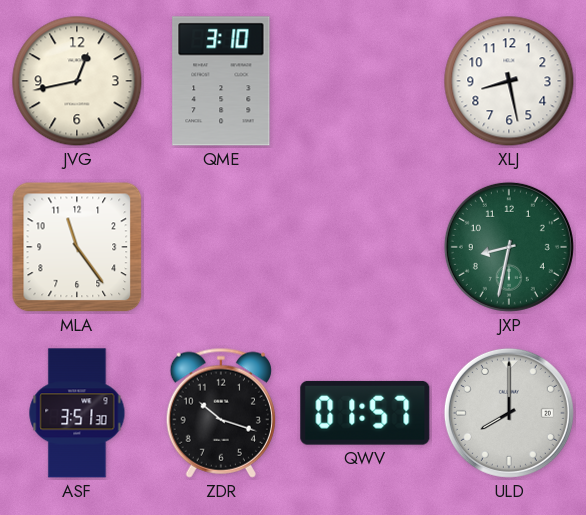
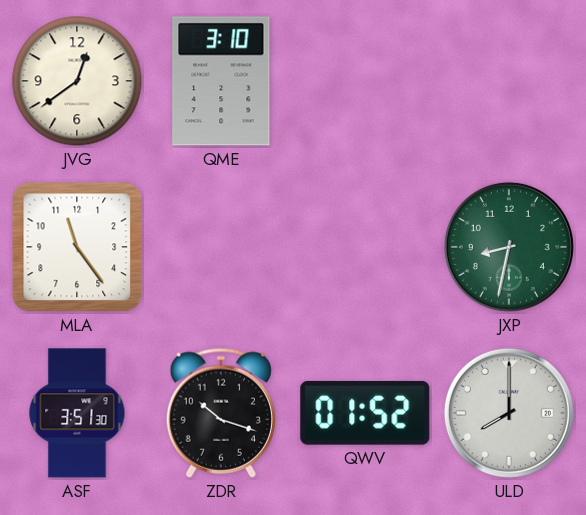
JVG: 12:43 -> 12:39 (77, 81)
XLJ: 8:28 -> none (509, 81)
QWV: 01:57 -> 01:52 (365, 413)
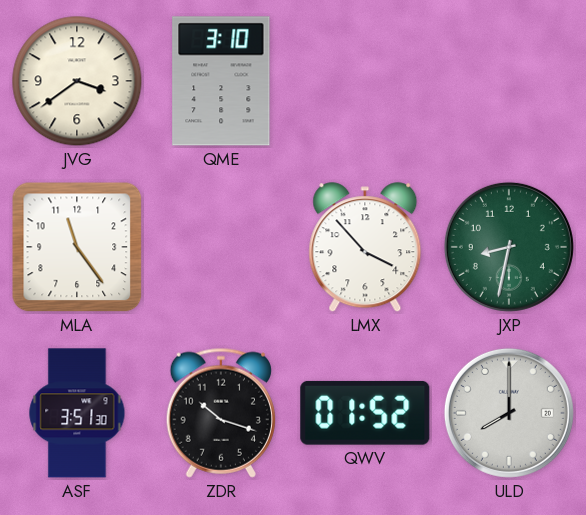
JVG: 12:39 -> 3:39 (77, 81)
LMX: none -> 3:53 (365, 248)
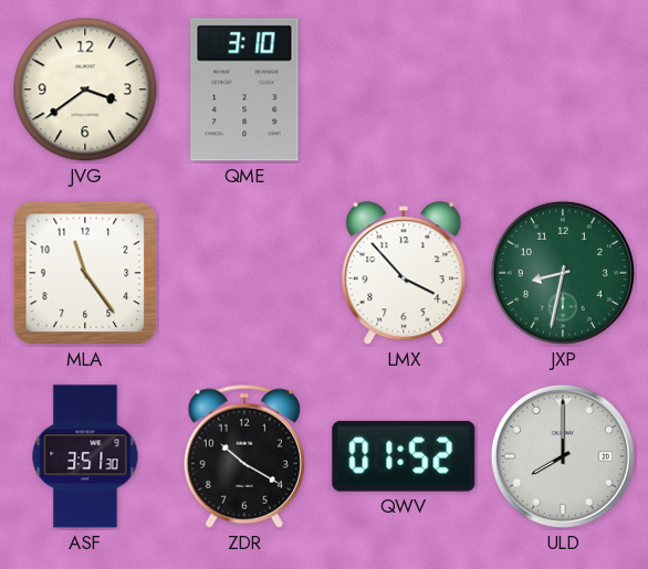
ZDR: 10:18 -> 10:20 (244, 456)
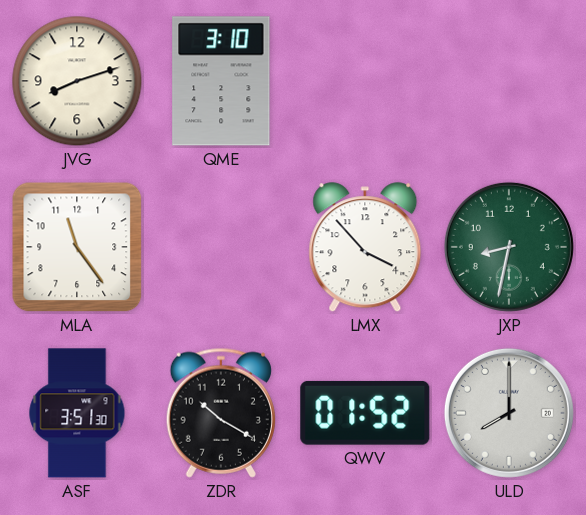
JVG: 3:39 -> 8:12 (77, 81)
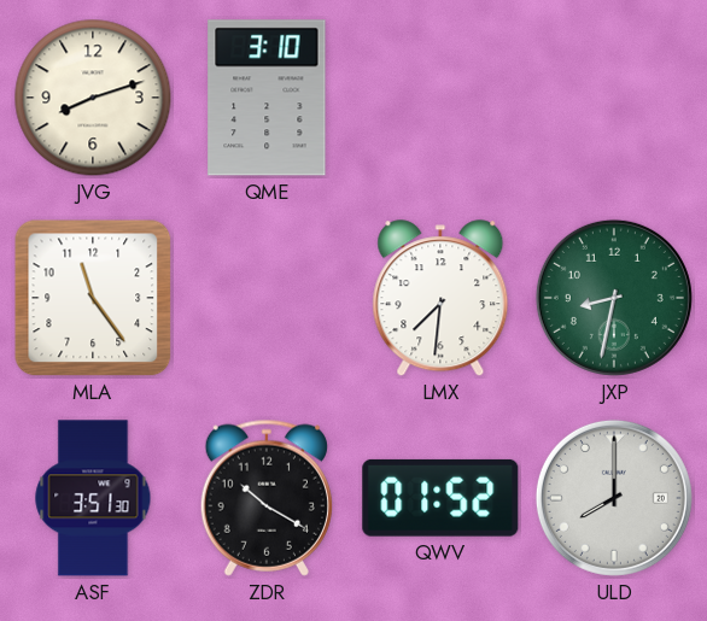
LMX: 3:53 -> 7:31 (440, 299)
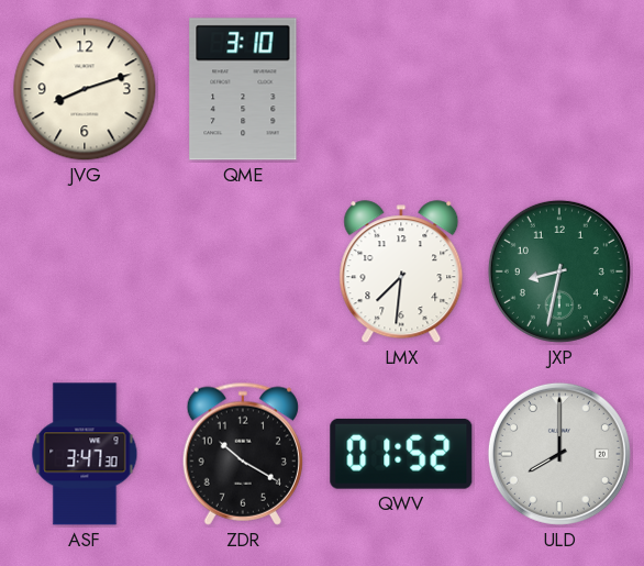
MLA: 11:24 -> none (93, 298)
ASF: 3:51 -> 3:47 (85, 454)
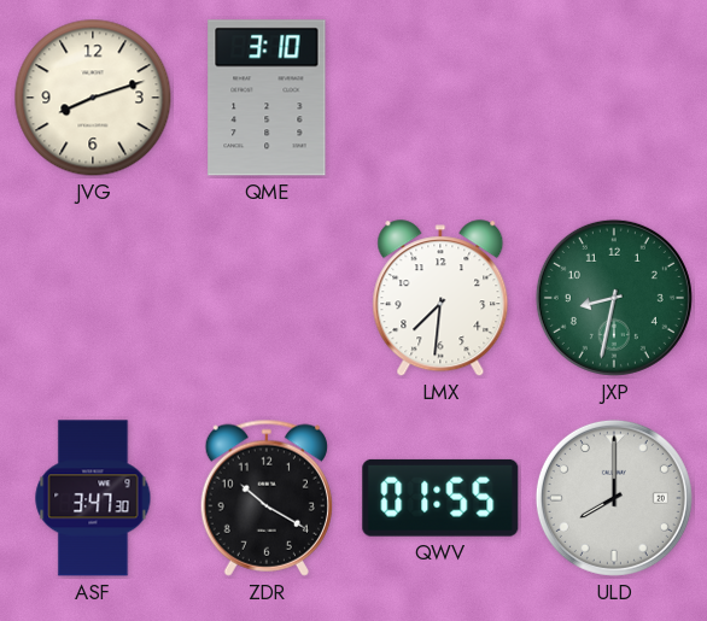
QWV: 01:52 -> 01:55 (440, 498)
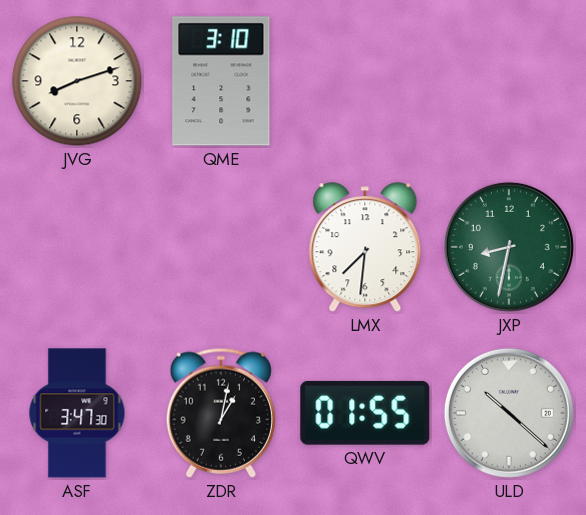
ZDR: 10:20 -> 1:02 (221, 413)
ULD: 8:00 -> 10:22 (509, 413)
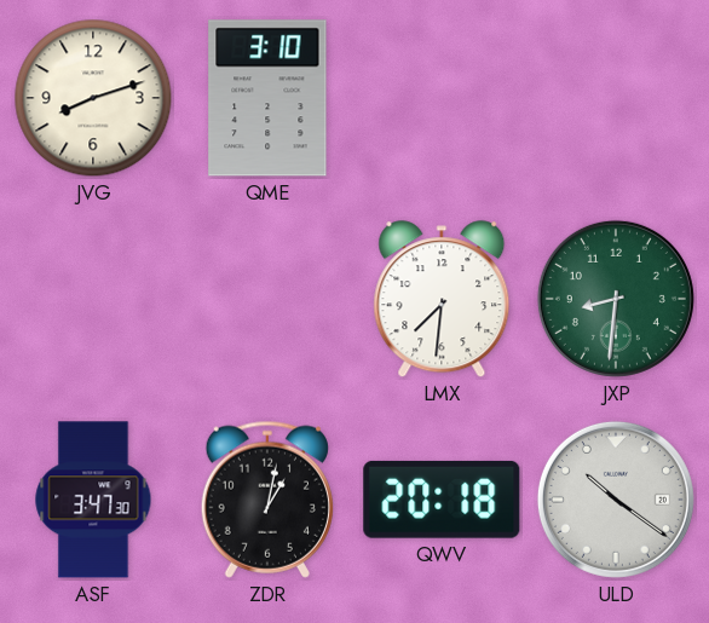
JXP: 8:32 -> 8:31 (616, 299)
QWV: 01:55 -> 20:18 (442, 500)
ULD: 10:22 -> 10:21 (616, 500)
